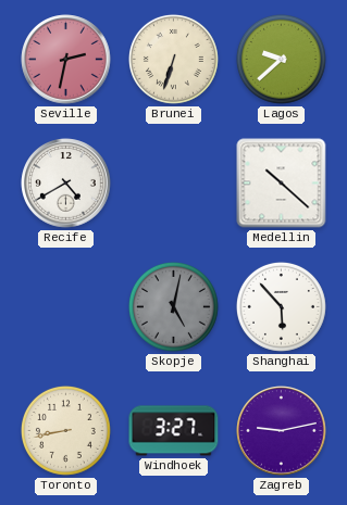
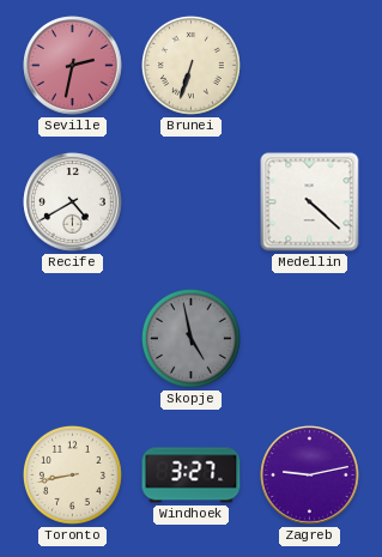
Lagos: 9:38 -> none (281, 59)
Medellin: 10:22 -> 4:22 (310, 202)
Skopje: 5:02 -> 4:58 (190, 338)
Shanghai: 5:53 -> none (281, 306)
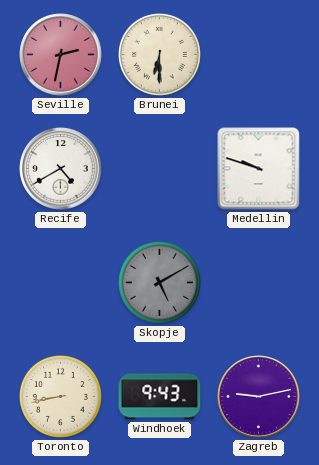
Brunei: 6:33 -> 6:30 (159, 54)
Medellin: 4:22 -> 9:48 (259, 169)
Skopje: 4:58 -> 5:10 (159, 282)
Windhoek: 3:27 -> 9:43 (160, 397)
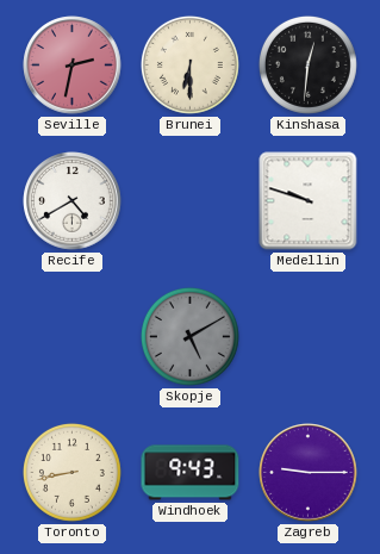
Kinshasa: none -> 12:31 (307, 64)
Zagreb: 9:13 -> 9:15 (309, 473)
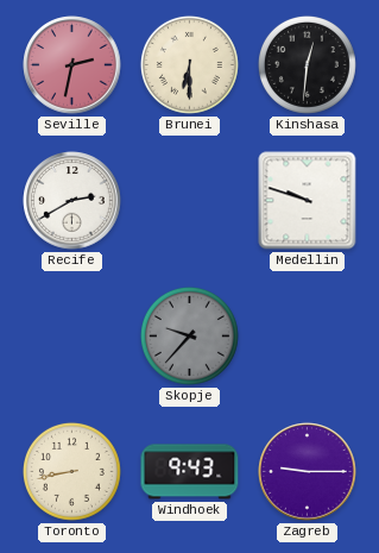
Recife: 4:40 -> 2:40 (72, 201)
Skopje: 5:10 -> 9:37 (189, 335)
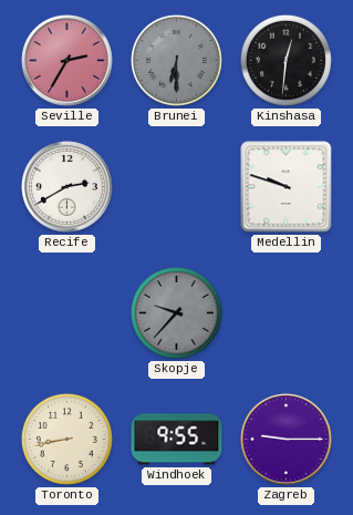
Seville: 2:32 -> 2:35 (68, 61)
Brunei dial: cream -> grey (176, 60)
Windhoek: 9:43 -> 9:55 (177, 440)
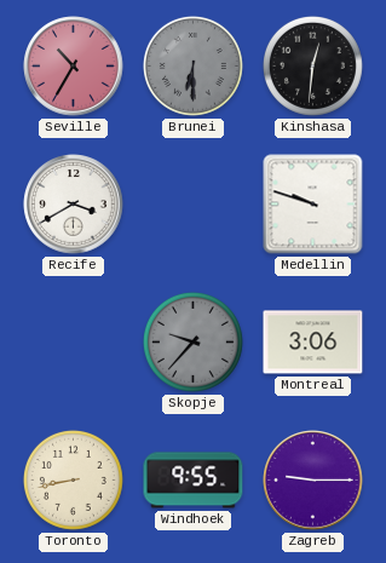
Seville: 2:35 -> 10:35 (74, 67)
Recife: 2:40 -> 3:40 (74, 205)
Montreal: none -> 3:06 (313, 343)
